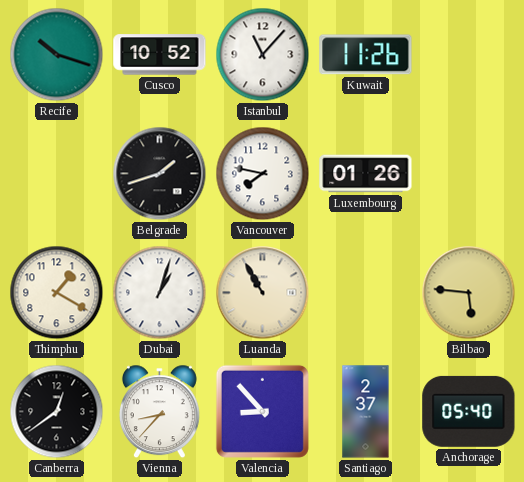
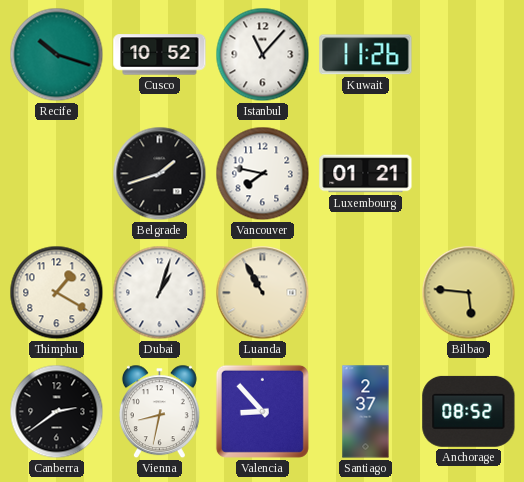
Luxembourg: 01:26 -> 01:21 (366, 174)
Canberra: 12:39 -> 2:39 (57, 412)
Vienna: 8:37 -> 8:32 (159, 412)
Anchorage: 05:40 -> 08:52 (469, 411)
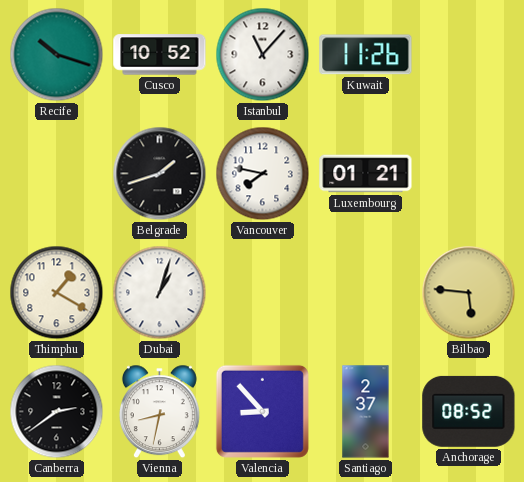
Luanda: 10:55 -> none (263, 293)
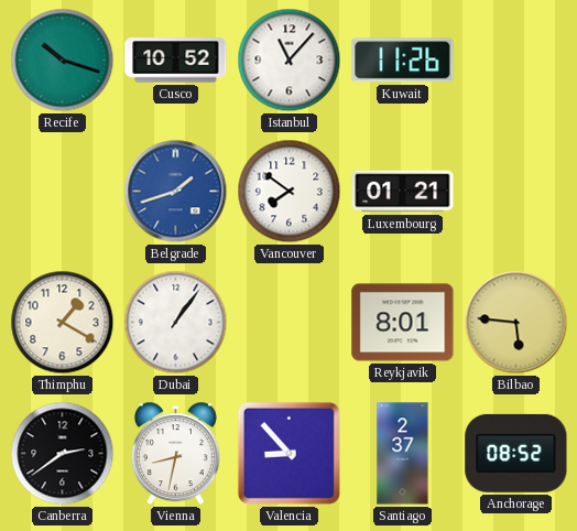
Belgrade dial: black -> blue (176, 192)
Vancouver: 7:47 -> 7:51 (290, 192)
Dubai: 1:03 -> 1:06 (176, 323)
Reykjavik: none -> 8:01 (403, 323)
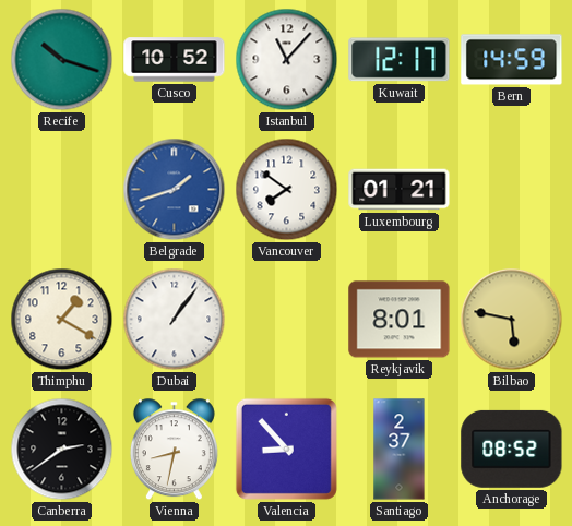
Kuwait: 11:26 -> 12:17 (400, 60)
Bern: none -> 14:59 (512, 60)
Bilbao: 5:46 -> 5:47 (512, 320)
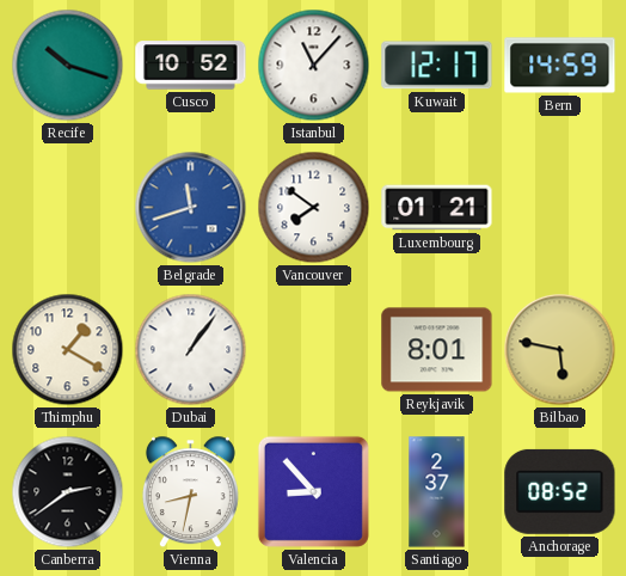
Belgrade: 1:42 -> 11:42 (191, 208)
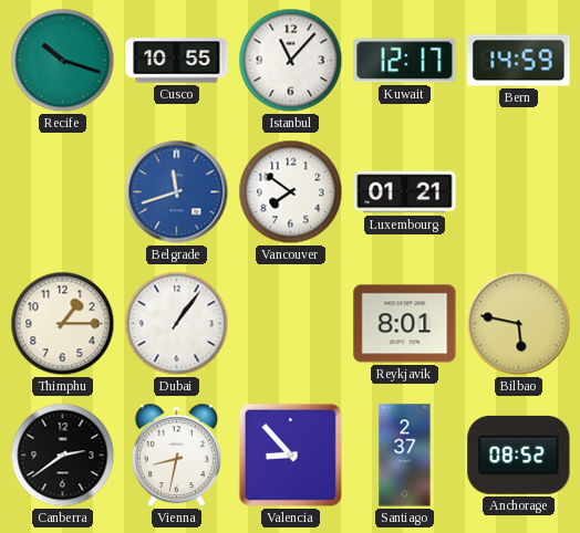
Cusco: 10:52 -> 10:55 (177, 61)
Thimphu: 1:20 -> 1:15 (63, 324)
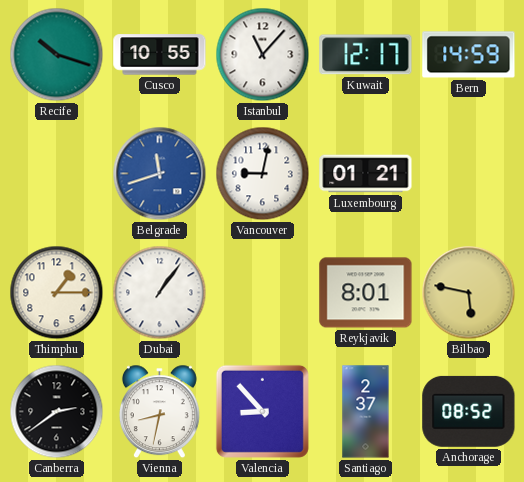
Vancouver: 7:51 -> 9:02 (263, 174)
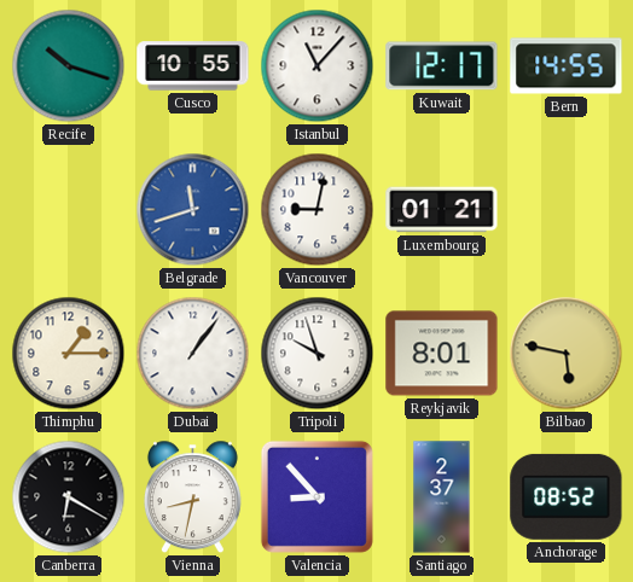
Bern: 14:59 -> 14:55 (567, 66)
Tripoli: none -> 9:57 (318, 354)
Canberra: 2:39 -> 6:20 (69, 497)
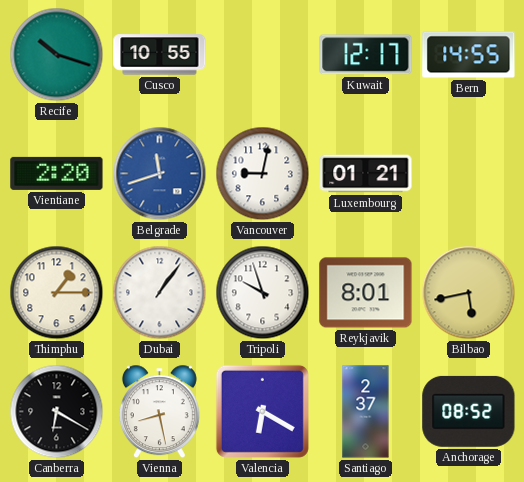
Istanbul: 11:07 -> none (318, 66)
Vientiane: none -> 2:20 (57, 173)
Bilbao: 5:47 -> 5:43 (469, 293)
Vienna: 8:32 -> 8:28 (159, 412)
Valencia: 8:53 -> 6:20 (262, 411)
